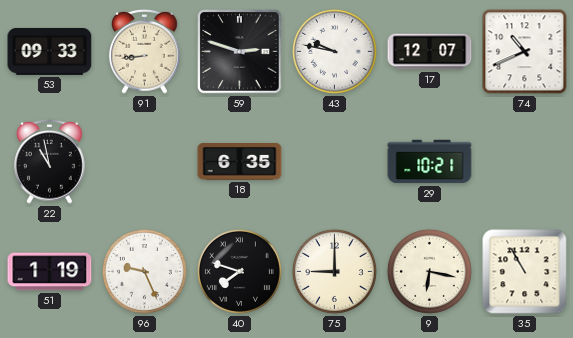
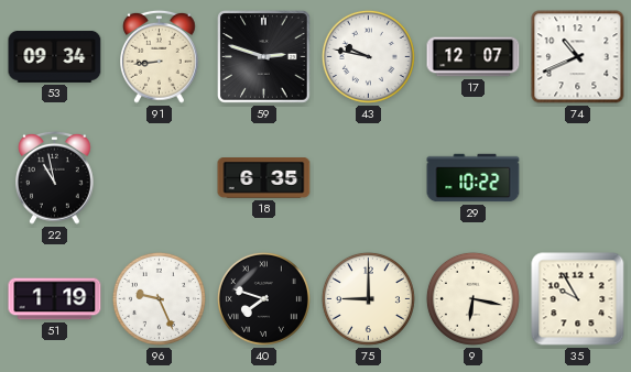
53: 09:33 -> 09:34 (55, 56)
29: 10:21 -> 10:22 (474, 178)
35: 10:55 -> 9:55 (578, 299)
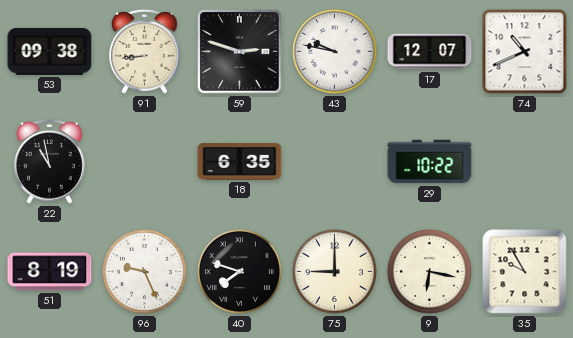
53: 09:34 -> 09:38 (50, 51)
51: 1:19 -> 8:19 (50, 272)
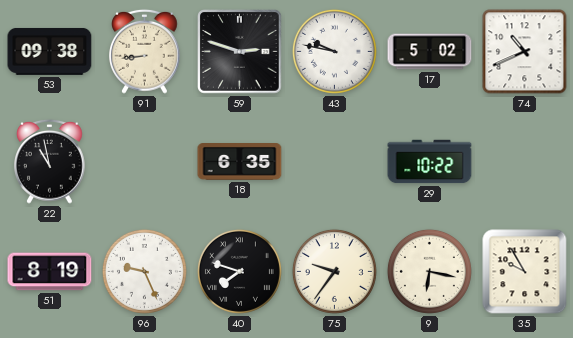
17: 12:07 -> 5:02 (430, 52)
75: 9:00 -> 9:36 (334, 271)
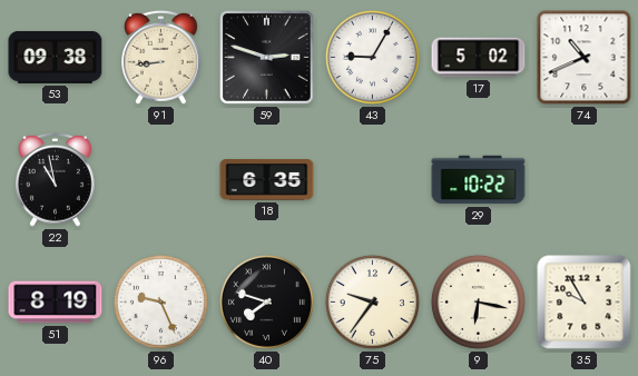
43: 9:47 -> 9:05 (372, 57)
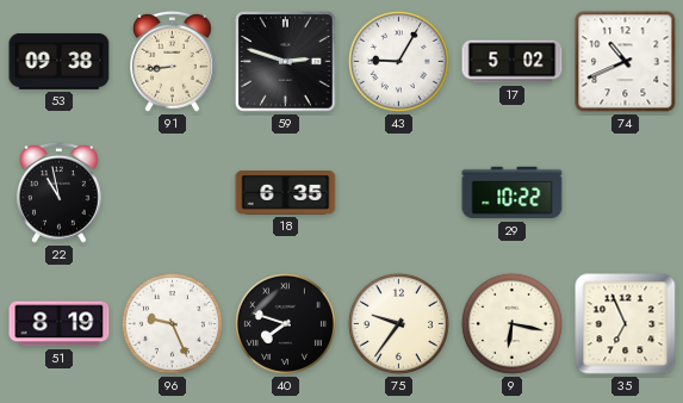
35: 9:55 -> 6:56 (626, 324)
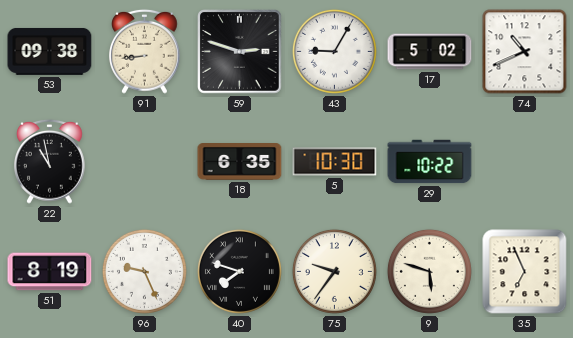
5: none -> 10:30 (335, 162)
9: 6:17 -> 5:48 (429, 271)
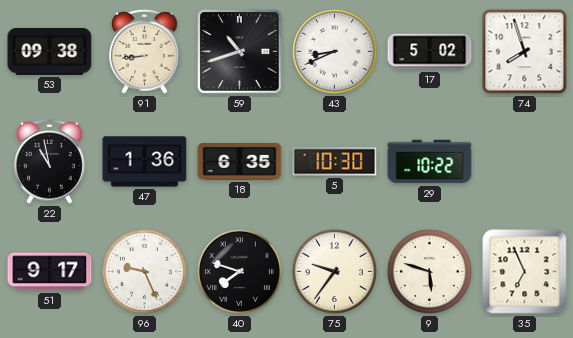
59: 2:48 -> 10:42 (240, 52)
43: 9:05 -> 8:41 (334, 51)
74: 10:41 -> 7:57 (525, 52)
47: none -> 1:36 (145, 162)
51: 8:19 -> 9:17 (50, 272)
